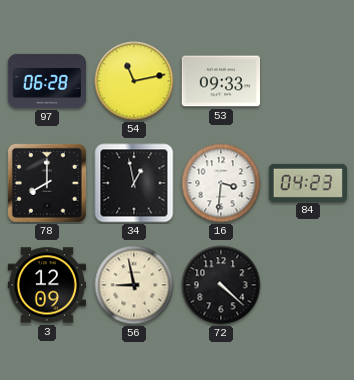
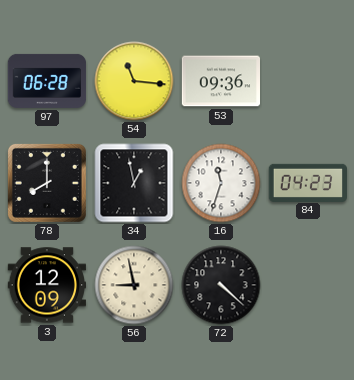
54: 11:13 -> 11:16 (134, 81)
53: 09:33 -> 09:36 (220, 81)
16: 3:31 -> 11:33 (221, 183)
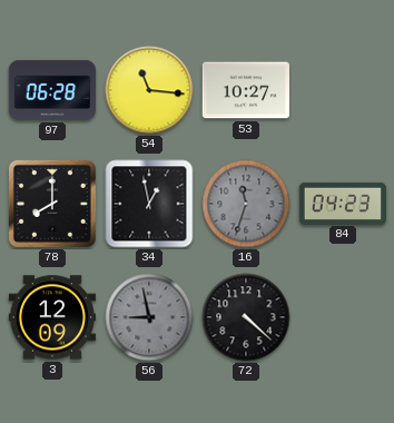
53: 09:36 -> 10:27 (245, 90)
16 dial: white -> grey (246, 204)
56 dial: cream -> grey (149, 317)
